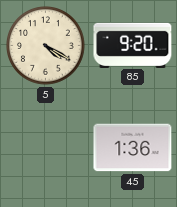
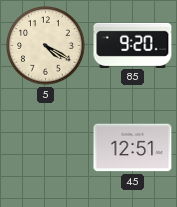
45: 1:36 -> 12:51 (133, 148)
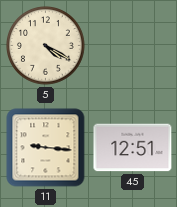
85: 9:20 -> none (133, 45)
11: none -> 9:16 (46, 148)
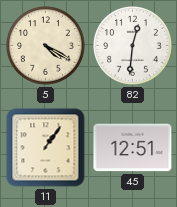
82: none -> 12:31 (133, 46)
11: 9:16 -> 1:06 (46, 148)
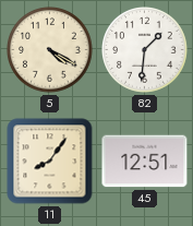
82: 12:31 -> 1:31 (145, 50)
11: 1:06 -> 8:06 (50, 162)
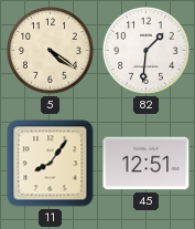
5: 4:20 -> 4:21 (51, 51)
